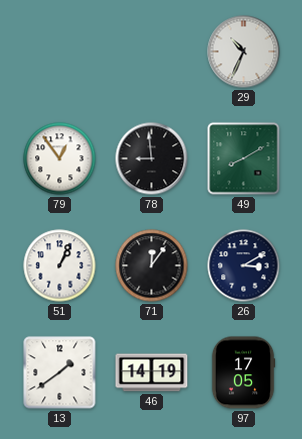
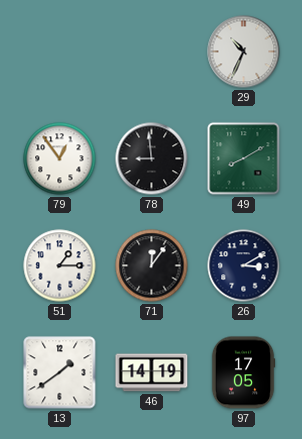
51: 1:04 -> 1:15 (60, 266)
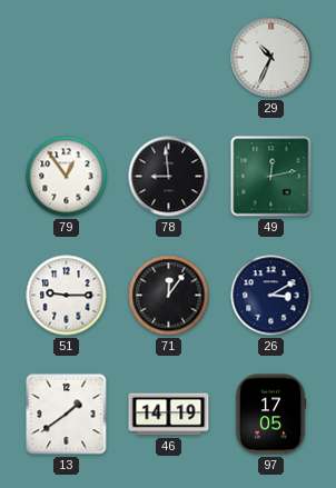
49: 8:10 -> 12:13 (271, 177)
51: 1:15 -> 9:15 (67, 296)
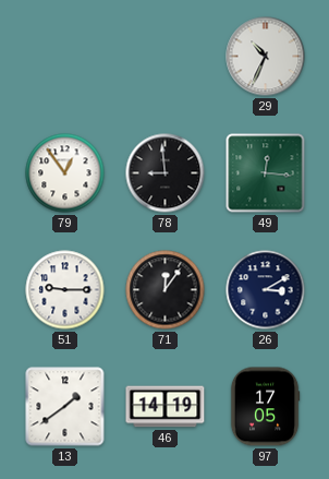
49: 12:13 -> 12:16 (266, 173)
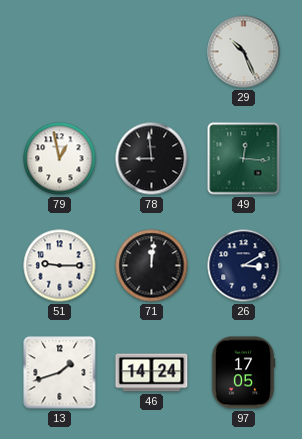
29: 10:34 -> 10:26 (244, 52)
79: 12:54 -> 12:58 (60, 159)
71: 12:06 -> 12:01 (152, 266)
13: 1:39 -> 1:42 (60, 373)
46: 14:19 -> 14:24 (152, 373)
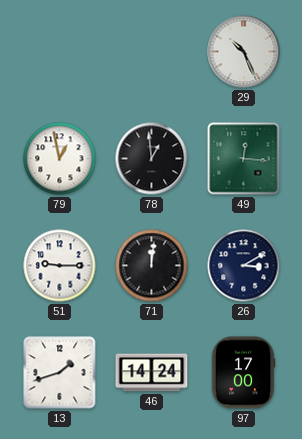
78: 8:59 -> 12:59 (152, 159)
97: 17:05 -> 17:00 (243, 373)
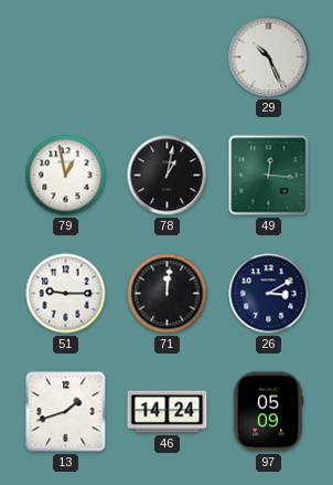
78: 12:59 -> 1:02 (168, 176)
97: 17:00 -> 05:09 (268, 412)
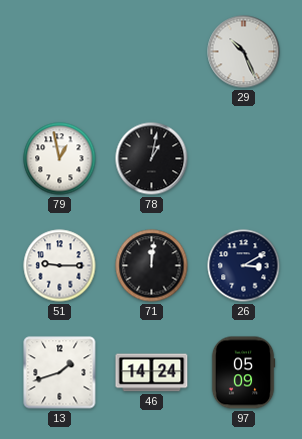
49: 12:16 -> none (269, 176)
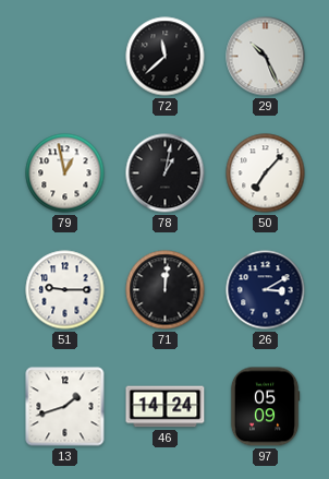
72: none -> 11:38 (166, 57)
50: none -> 7:07 (266, 173)
